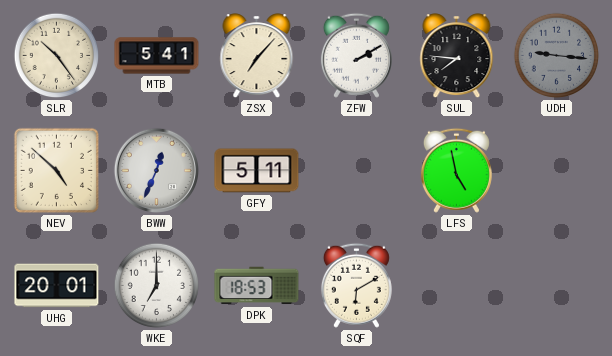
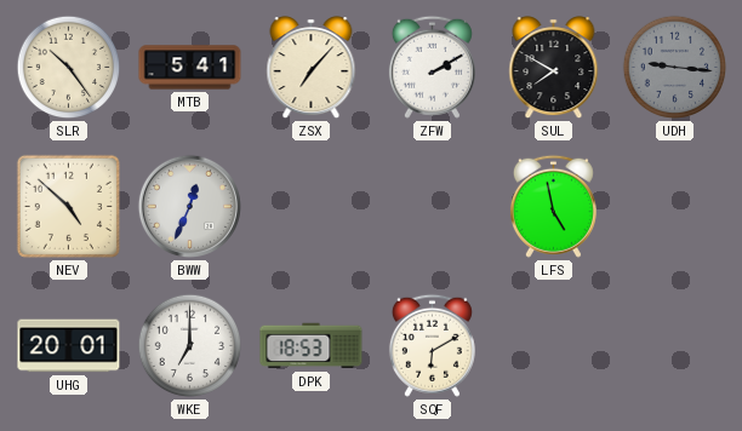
SUL: 7:46 -> 7:50 (554, 68)
GFY: 5:11 -> none (257, 171)
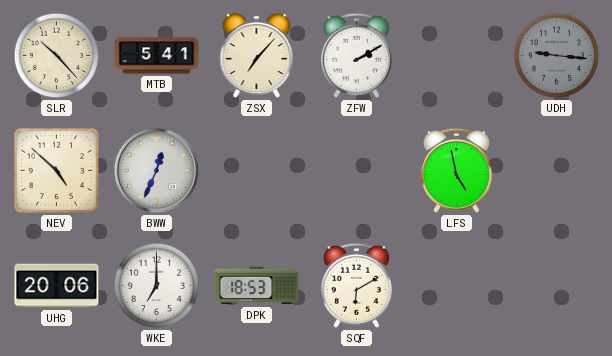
SLR: 10:24 -> 10:23 (57, 56)
SUL: 7:50 -> none (554, 68)
UHG: 20:01 -> 20:06 (57, 286)
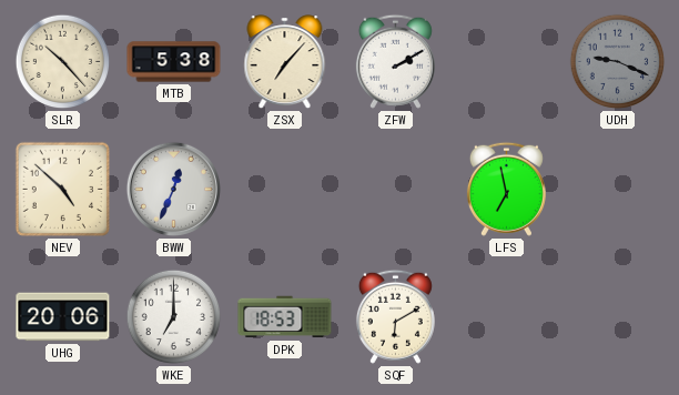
MTB: 5:41 -> 5:38 (174, 62)
UDH: 9:16 -> 9:19 (618, 62)
LFS: 4:58 -> 6:58 (506, 189)
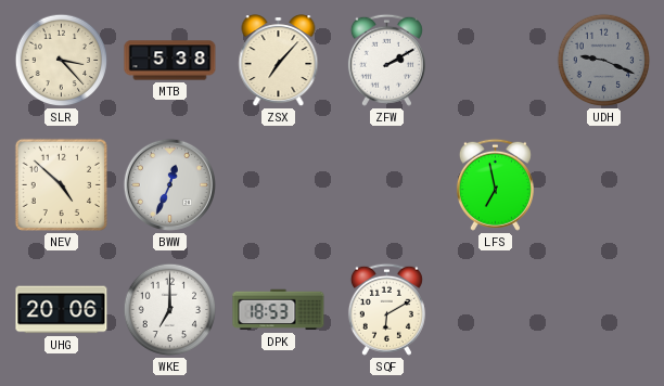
SLR: 10:23 -> 3:23 (62, 61)
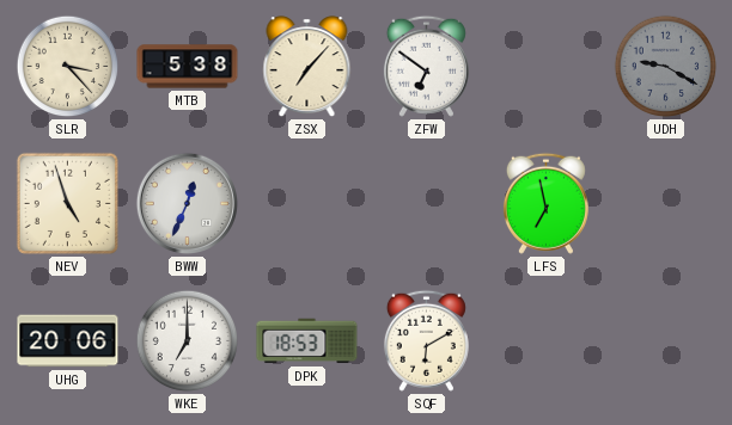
ZFW: 2:10 -> 6:51 (426, 66)
UDH: 9:19 -> 9:20 (666, 67)
NEV: 4:52 -> 4:57 (67, 203)
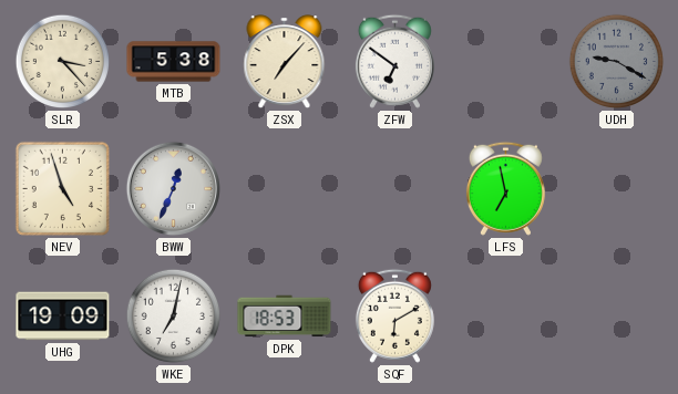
UHG: 20:06 -> 19:09 (63, 317)
WKE: 7:00 -> 7:02 (174, 317)
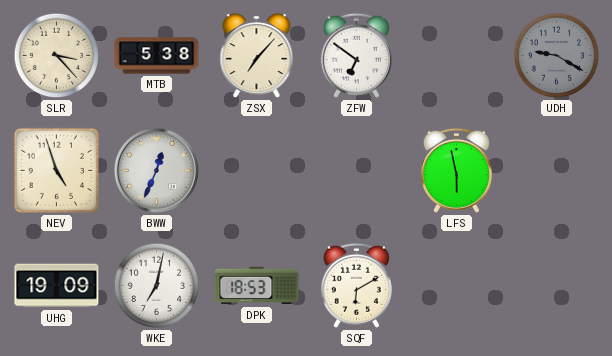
LFS: 6:58 -> 5:58 (456, 170)
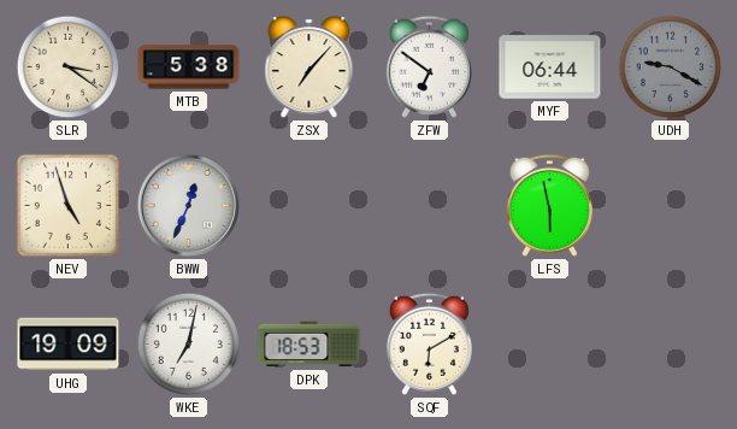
SLR: 3:23 -> 3:21 (69, 67)
MYF: none -> 06:44 (550, 67)
